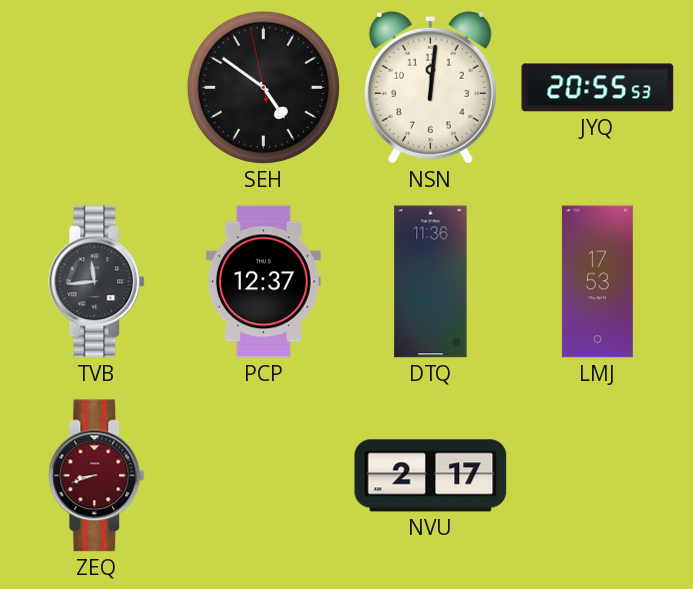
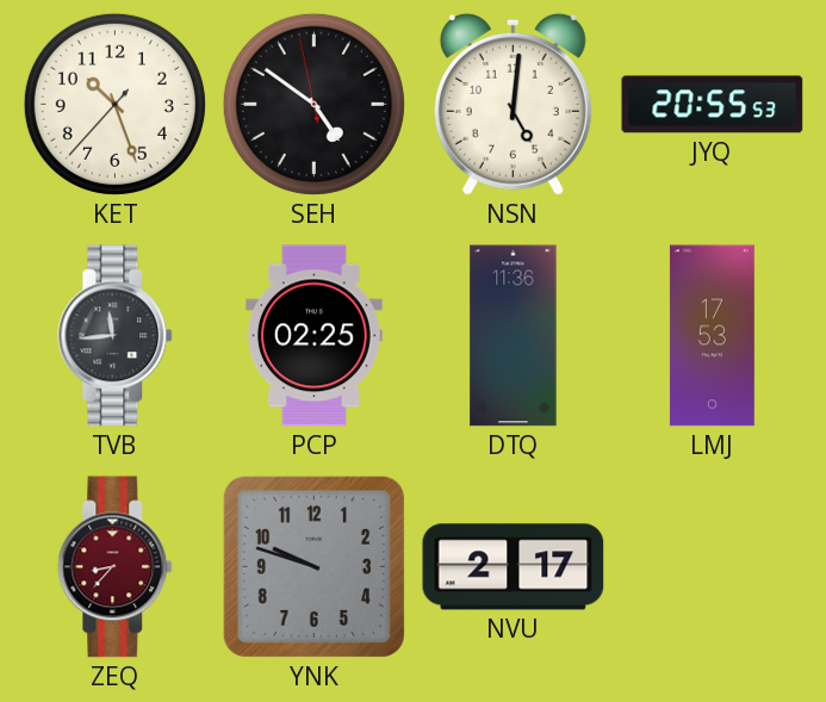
KET: none -> 10:26 (114, 104)
NSN: 12:01 -> 5:01 (513, 104)
PCP: 12:37 -> 02:25 (313, 336)
ZEQ: 8:42 -> 8:37 (116, 567)
YNK: none -> 9:48 (313, 566)
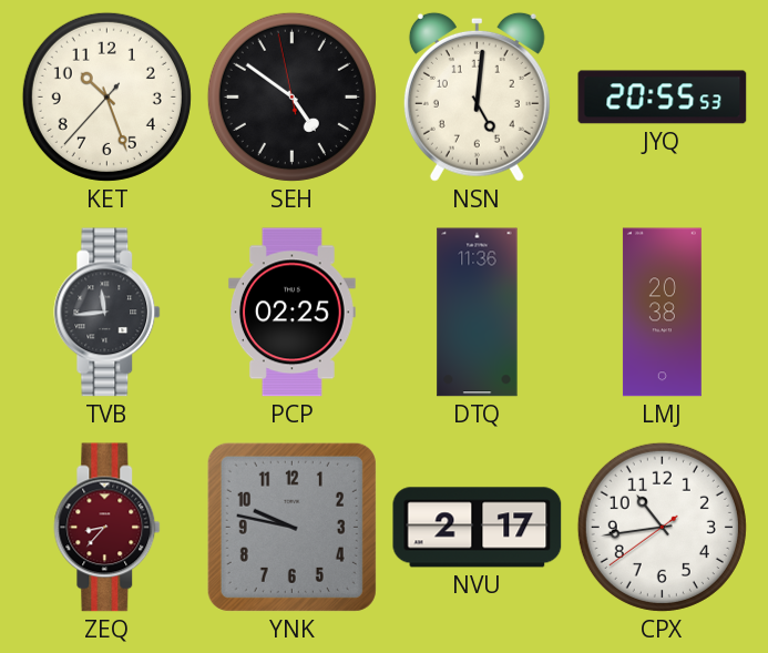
LMJ: 17:53 -> 20:38 (662, 313)
YNK: 9:48 -> 9:47 (291, 527)
CPX: none -> 10:43 (662, 527)
